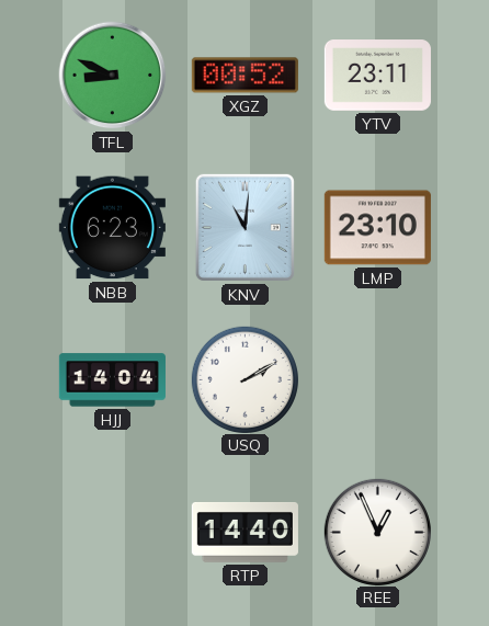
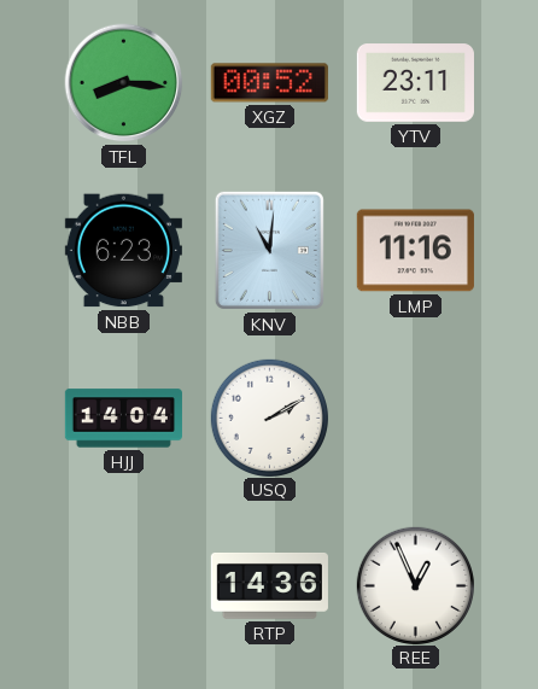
TFL: 8:49 -> 8:16 (124, 83)
LMP: 23:10 -> 11:16 (415, 251)
RTP: 14:40 -> 14:36 (269, 585)
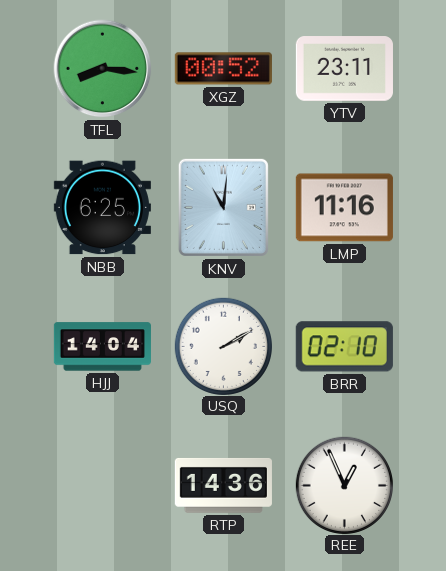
NBB: 6:23 -> 6:25 (102, 208)
BRR: none -> 02:10 (344, 347)
